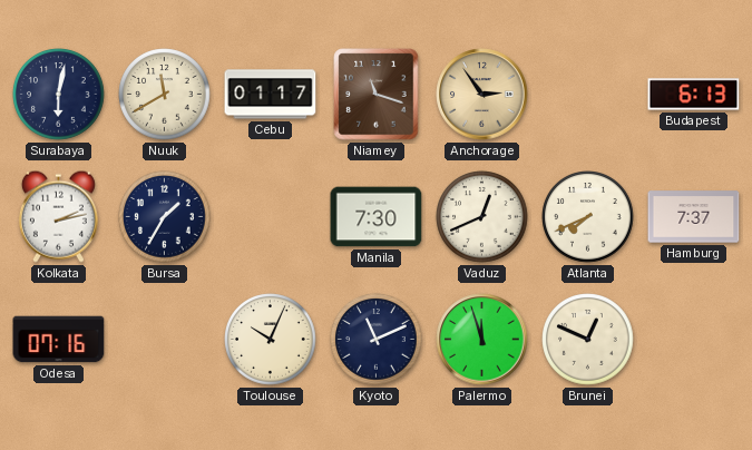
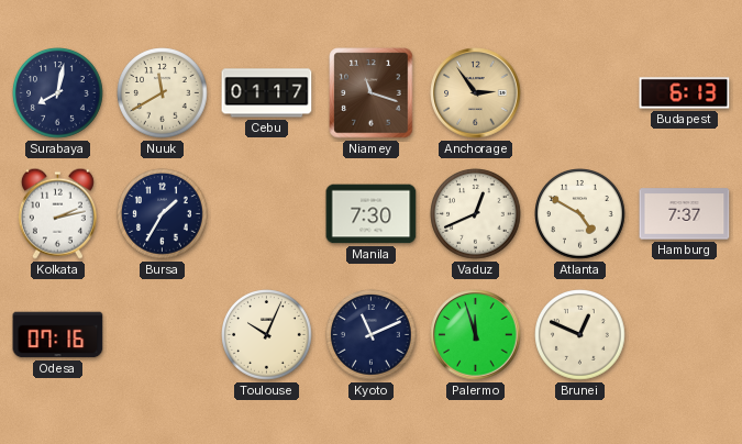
Surabaya: 6:02 -> 8:02 (58, 93)
Atlanta: 7:41 -> 4:50 (580, 214)
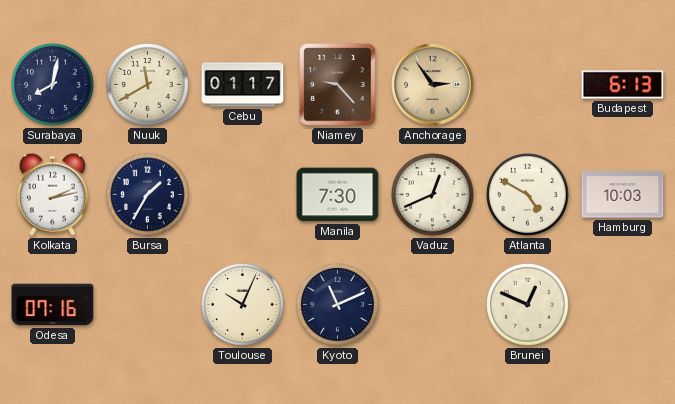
Niamey: 11:18 -> 9:23 (338, 85)
Hamburg: 7:37 -> 10:03 (623, 195)
Palermo: 11:57 -> none (476, 335)
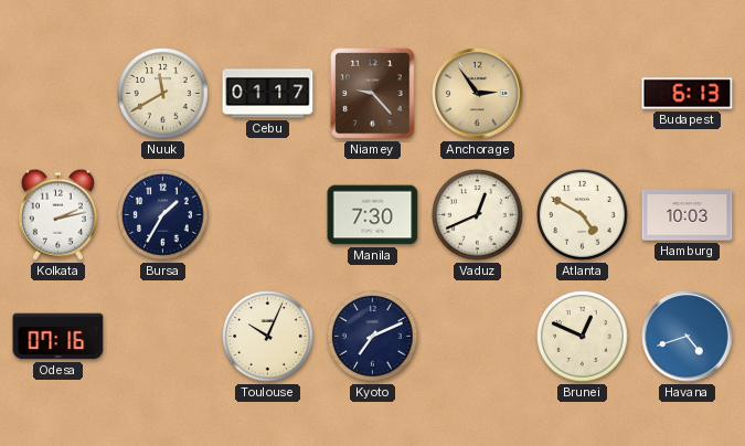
Surabaya: 8:02 -> none (53, 85)
Kyoto: 11:11 -> 7:11 (373, 337)
Havana: none -> 4:42 (688, 337)
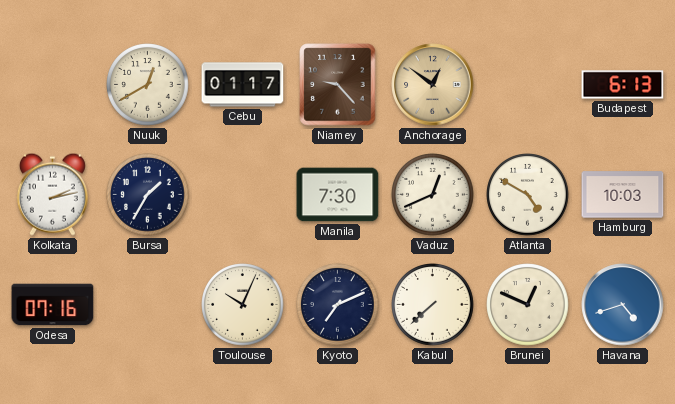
Nuuk: 11:40 -> 12:40 (148, 85)
Anchorage: 2:54 -> 12:51 (433, 85)
Kabul: none -> 7:38 (433, 305)
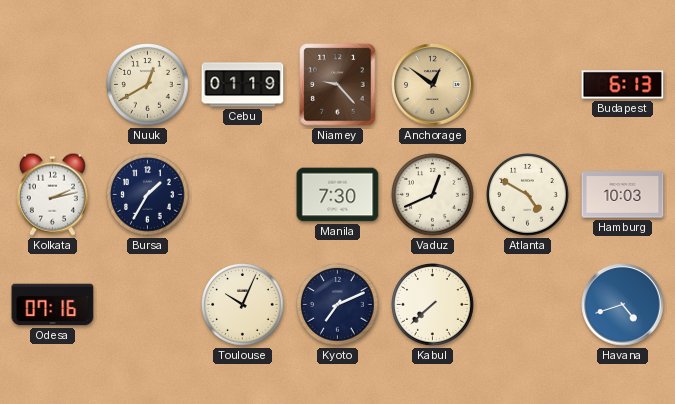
Cebu: 01:17 -> 01:19 (243, 85)
Brunei: 12:49 -> none (528, 305)
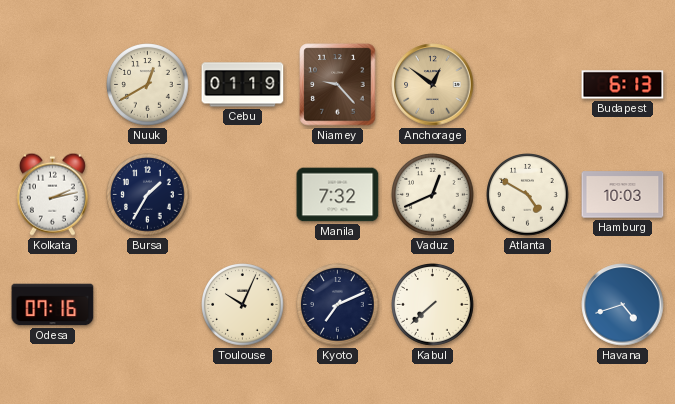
Manila: 7:30 -> 7:32 (338, 195)
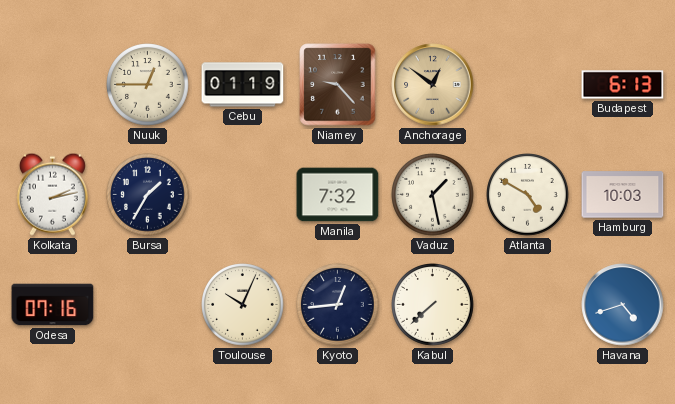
Nuuk: 12:40 -> 12:45 (148, 85)
Vaduz: 12:41 -> 1:28 (433, 195)
Kyoto: 7:11 -> 12:44 (338, 305)
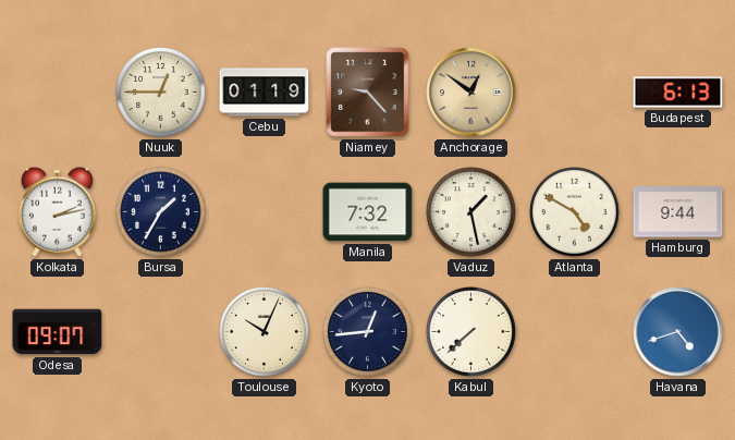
Hamburg: 10:03 -> 9:44 (678, 212)
Odesa: 07:16 -> 09:07 (58, 332)
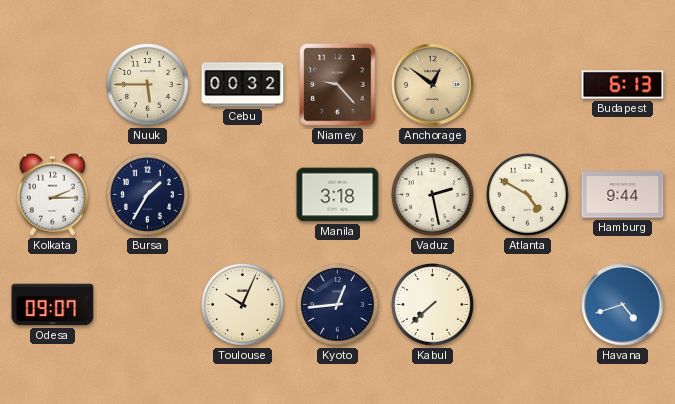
Nuuk: 12:45 -> 5:45 (148, 85)
Cebu: 01:19 -> 00:32 (243, 85)
Kolkata: 2:13 -> 2:15 (52, 194)
Manila: 7:32 -> 3:18 (338, 195)
Vaduz: 1:28 -> 2:28 (433, 195)
